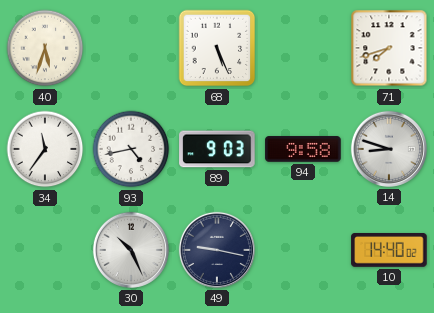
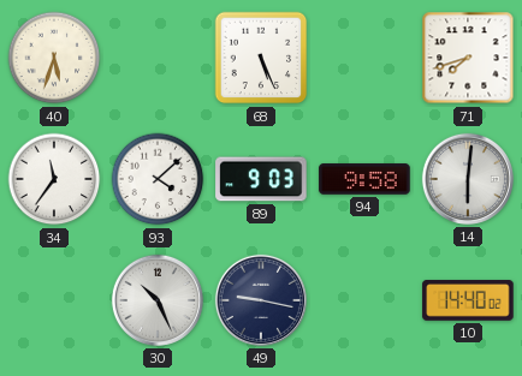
93: 4:43 -> 4:08 (158, 179)
14: 8:48 -> 6:01 (468, 179)
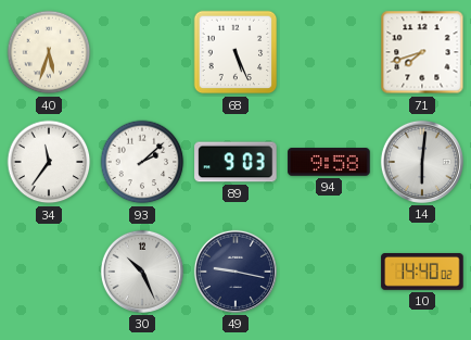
93: 4:08 -> 2:08 (142, 162)
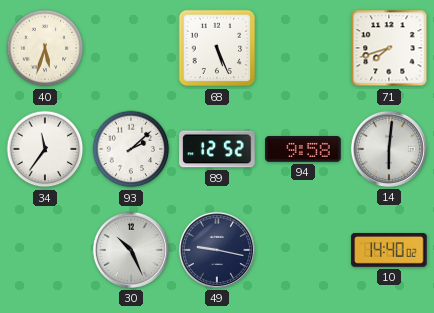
89: 9:03 -> 12:52 (217, 149)
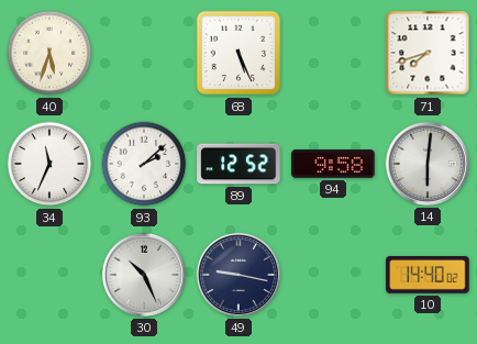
34: 11:36 -> 11:34 (49, 164)
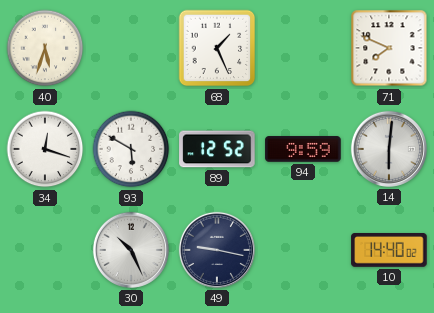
68: 5:26 -> 1:26 (217, 48)
71: 7:42 -> 7:49 (389, 48)
34: 11:34 -> 12:18 (45, 149)
93: 2:08 -> 5:50 (131, 149)
94: 9:58 -> 9:59 (303, 149)
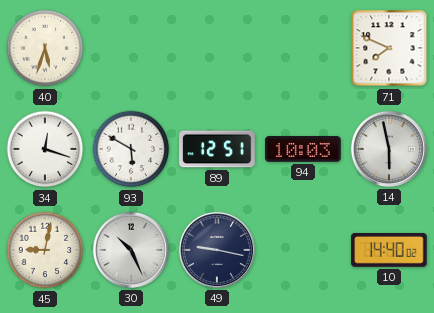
68: 1:26 -> none (217, 48)
89: 12:52 -> 12:51 (217, 149)
94: 9:59 -> 10:03 (303, 149)
14: 6:01 -> 5:58 (389, 149)
45: none -> 9:02 (45, 250)
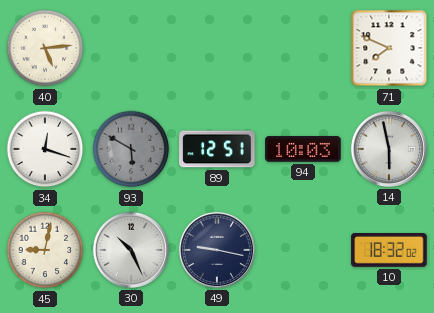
40: 5:33 -> 5:14 (45, 48)
93 dial: white -> grey (131, 149)
10: 14:40 -> 18:32 (389, 251)
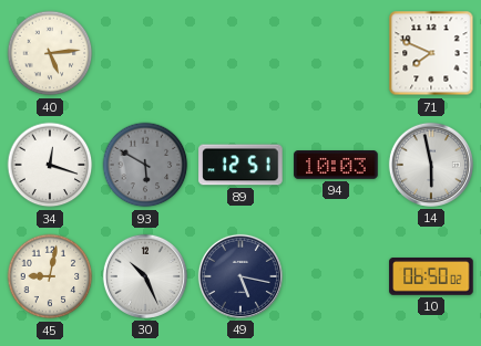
49: 9:17 -> 5:17 (240, 276)
10: 18:32 -> 06:50 (431, 277)
